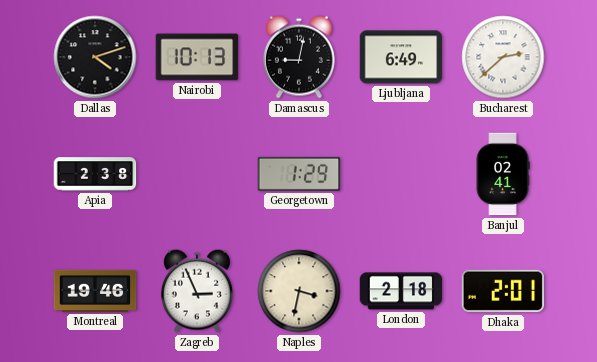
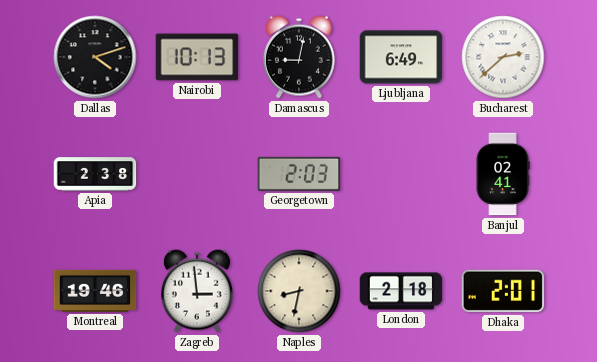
Georgetown: 1:29 -> 2:03 (299, 174)
Zagreb: 2:56 -> 2:59 (197, 291)
Naples: 3:32 -> 8:32 (299, 291)
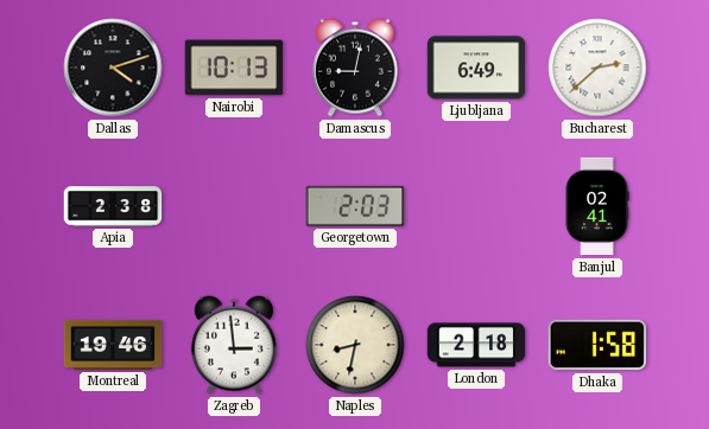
Dhaka: 2:01 -> 1:58 (597, 345)
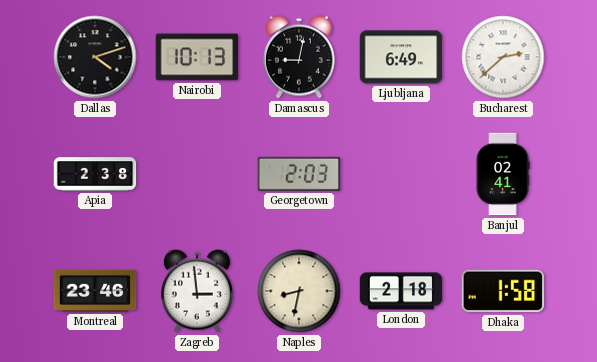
Montreal: 19:46 -> 23:46 (95, 291)
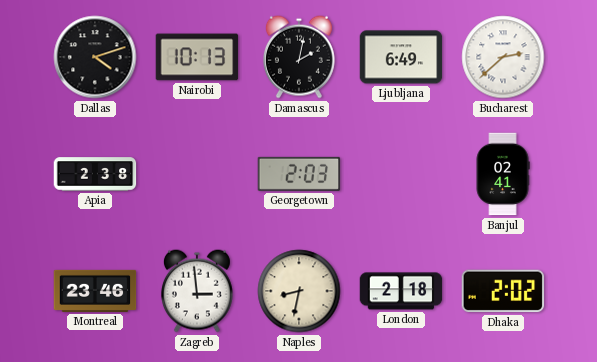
Damascus: 9:02 -> 2:02 (299, 57)
Dhaka: 1:58 -> 2:02 (503, 291)
